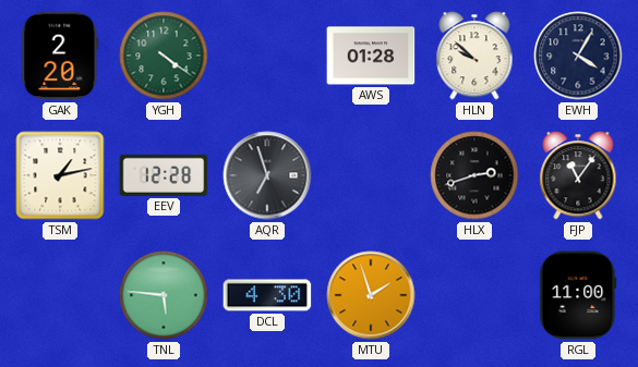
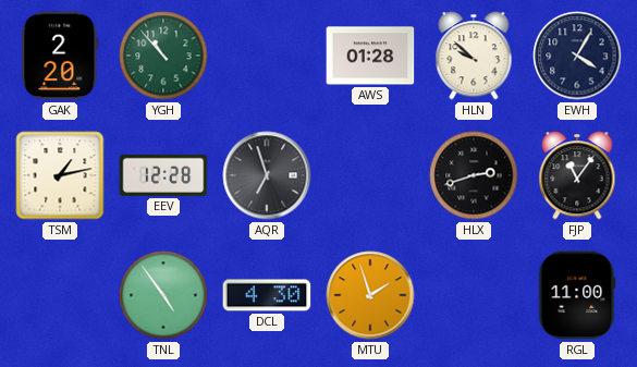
YGH: 4:21 -> 10:53 (163, 56)
TNL: 5:46 -> 4:54 (163, 295)
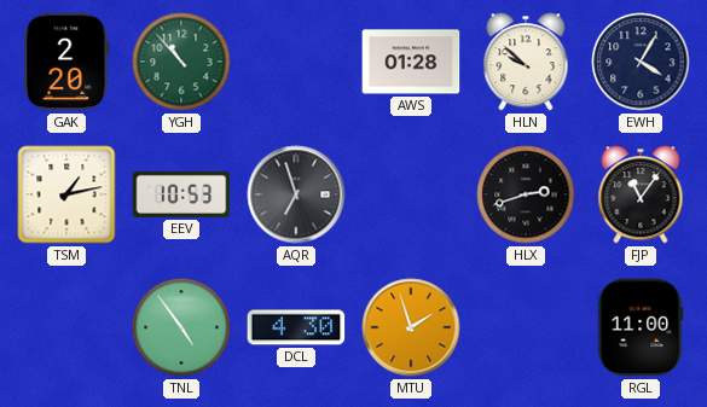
EEV: 12:28 -> 10:53 (181, 194)
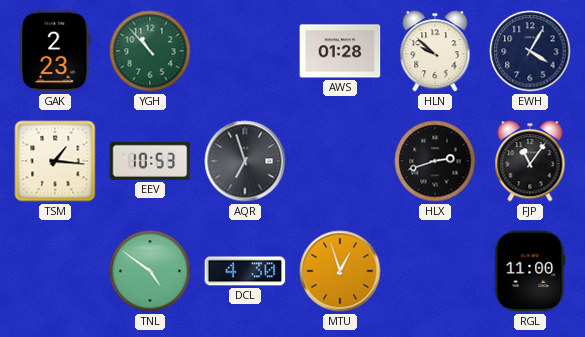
GAK: 2:20 -> 2:23 (55, 51)
TSM: 1:13 -> 1:16 (55, 161)
TNL: 4:54 -> 4:51 (150, 271)
MTU: 1:57 -> 12:57 (340, 271)
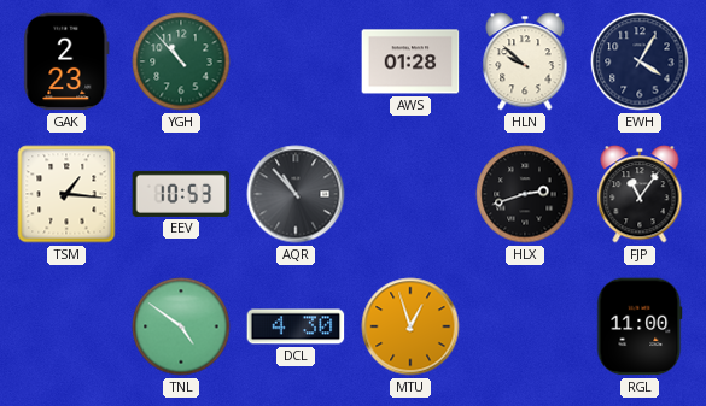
AQR: 6:57 -> 10:53 (296, 194)
